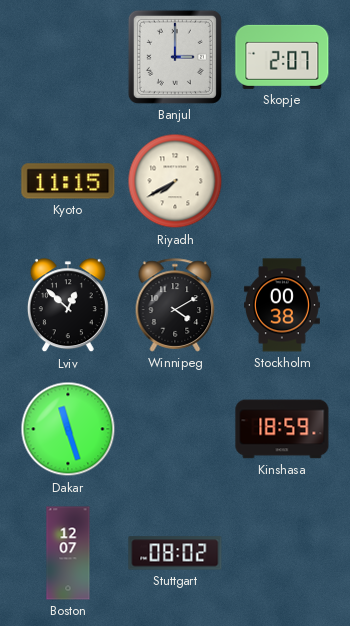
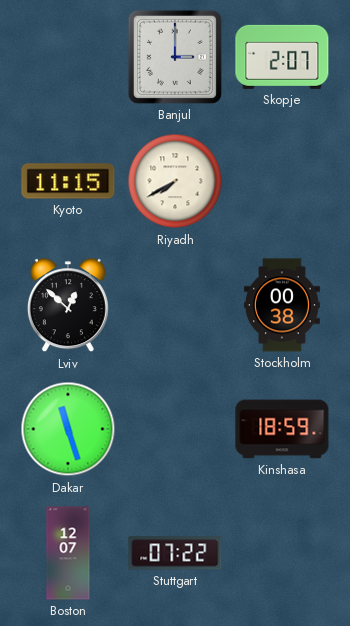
Winnipeg: 4:10 -> none (175, 305)
Stuttgart: 08:02 -> 07:22 (175, 553)
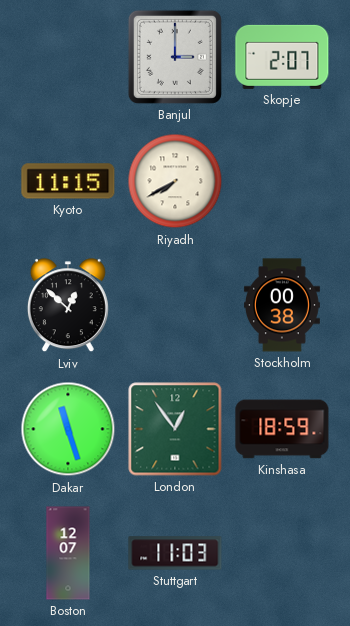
London: none -> 12:54 (175, 429)
Stuttgart: 07:22 -> 11:03 (175, 553)
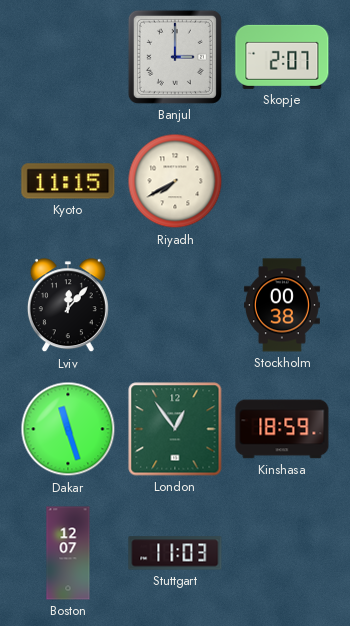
Lviv: 12:52 -> 12:07 (68, 306)
